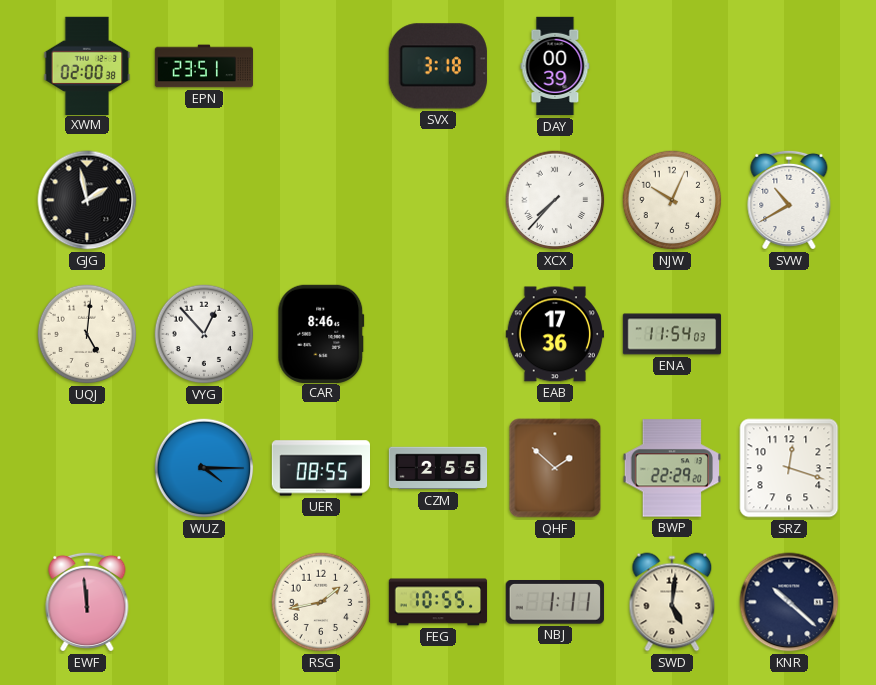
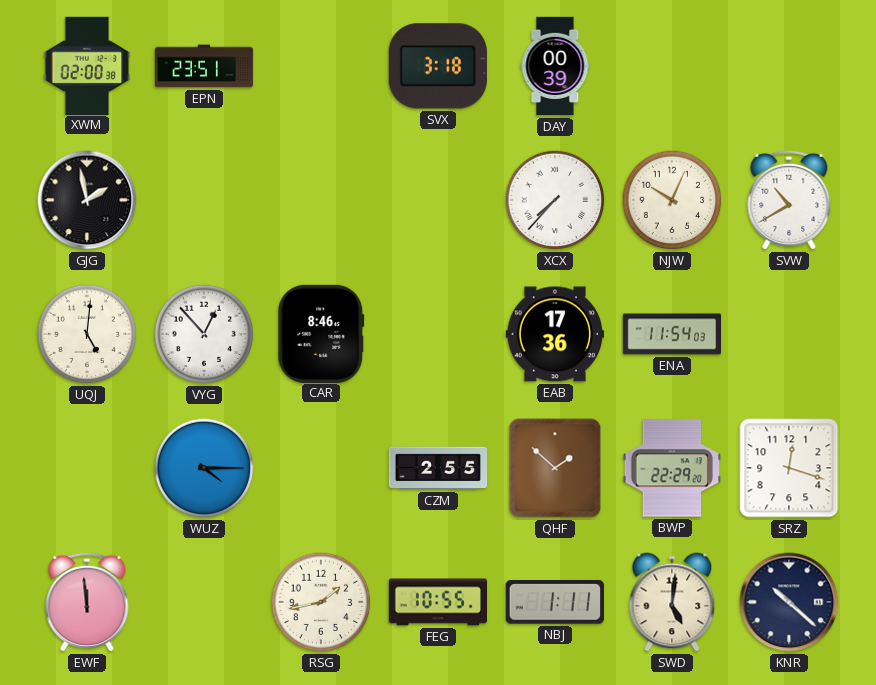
UER: 08:55 -> none (320, 468)
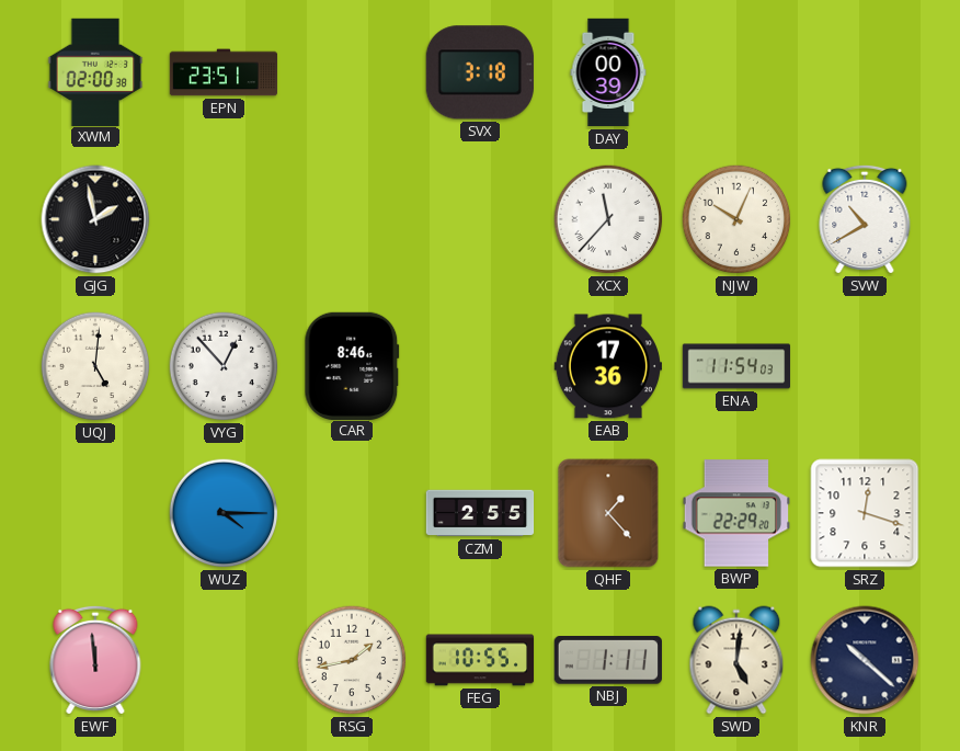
XCX: 7:37 -> 11:37 (608, 219)
QHF: 1:52 -> 1:23 (608, 513)
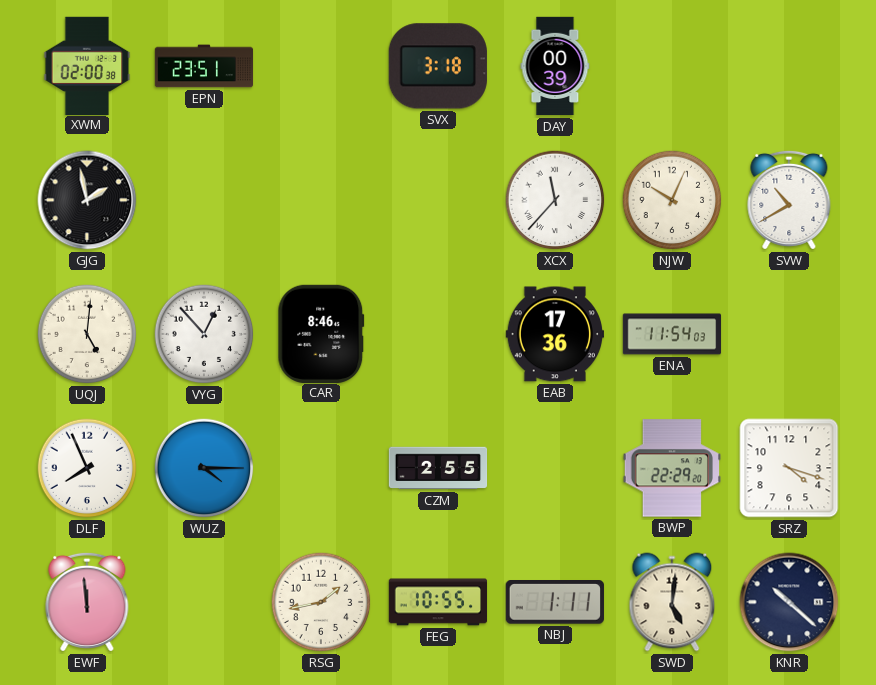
DLF: none -> 7:56 (87, 468)
QHF: 1:23 -> none (608, 513)
SRZ: 12:18 -> 4:18 (789, 468)
